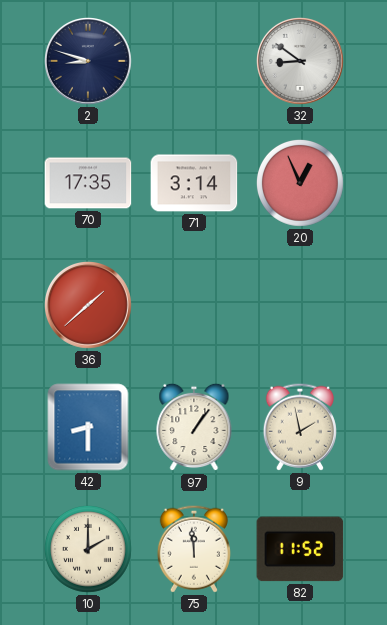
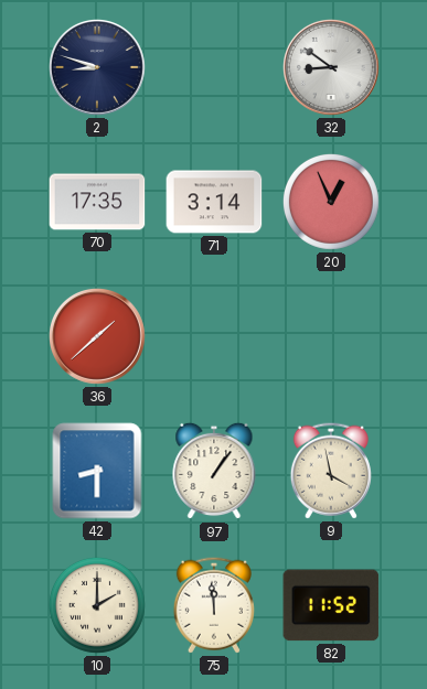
9: 1:58 -> 3:58 (331, 471)
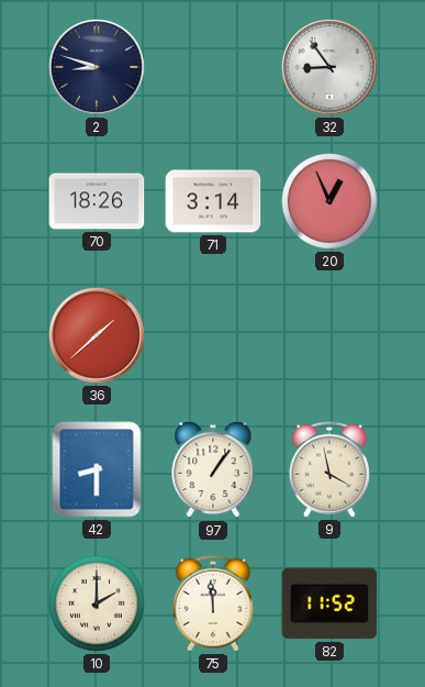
32: 8:51 -> 8:54 (331, 68)
70: 17:35 -> 18:26 (97, 201)
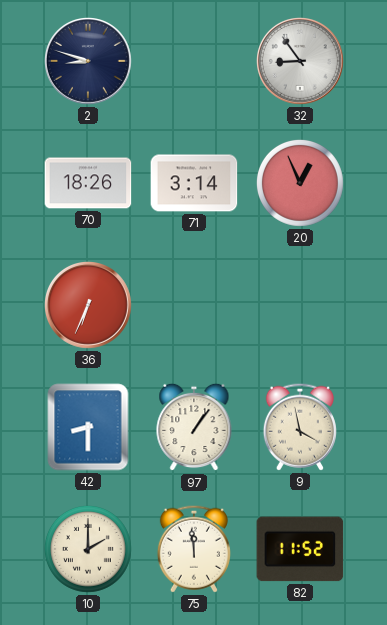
36: 1:38 -> 6:34 (89, 306)
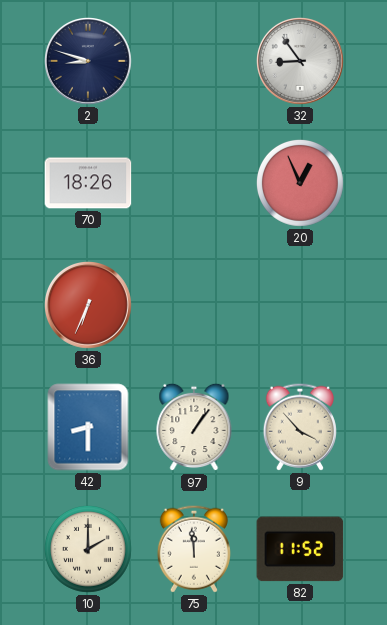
71: 3:14 -> none (194, 183)
9: 3:58 -> 3:53 (300, 427)
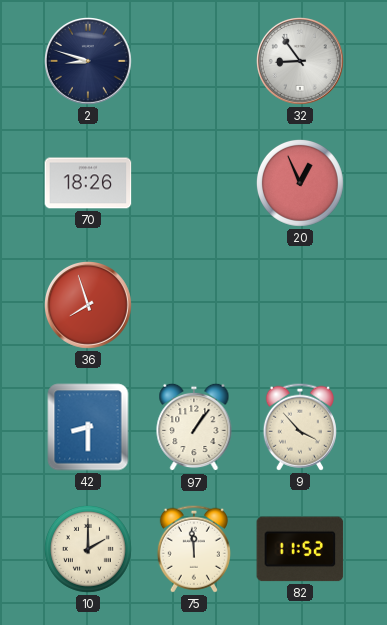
36: 6:34 -> 7:57 (89, 306)
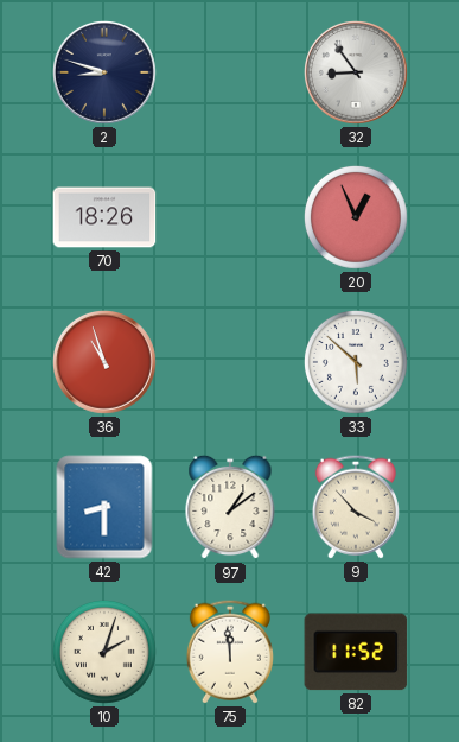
36: 7:57 -> 10:57 (106, 363)
33: none -> 5:52 (356, 362)
97: 1:06 -> 1:09 (230, 507)
10: 2:00 -> 2:03 (104, 652)
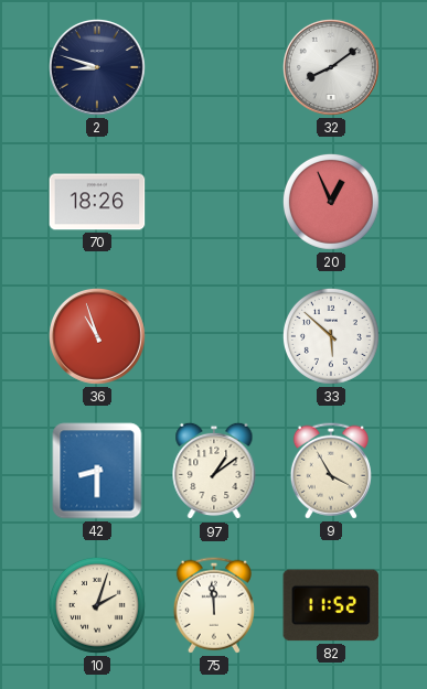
32: 8:54 -> 8:09 (332, 68)
9: 3:53 -> 3:55 (331, 471)
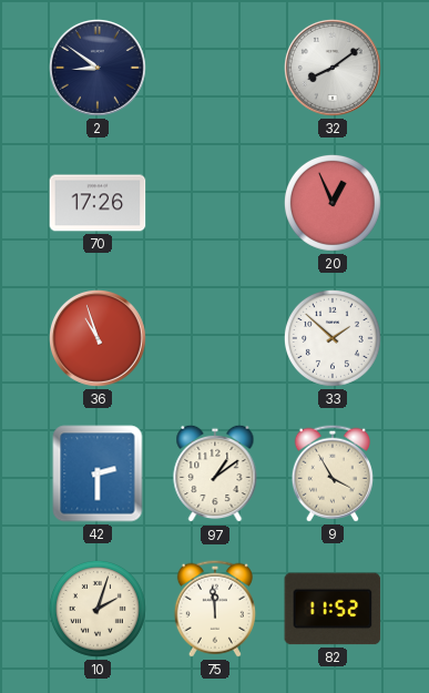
2: 8:48 -> 8:51 (99, 69)
70: 18:26 -> 17:26 (98, 203)
33: 5:52 -> 1:52 (333, 338)
42: 8:30 -> 2:30 (98, 473)
